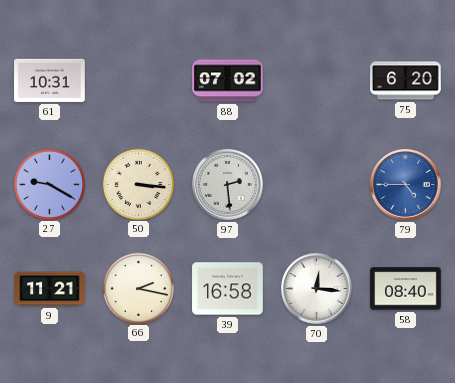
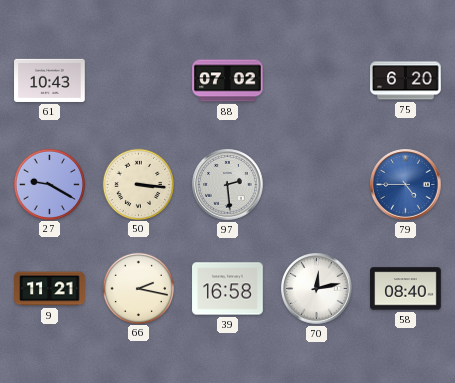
61: 10:31 -> 10:43 (50, 80)
70: 12:16 -> 12:13 (317, 289)
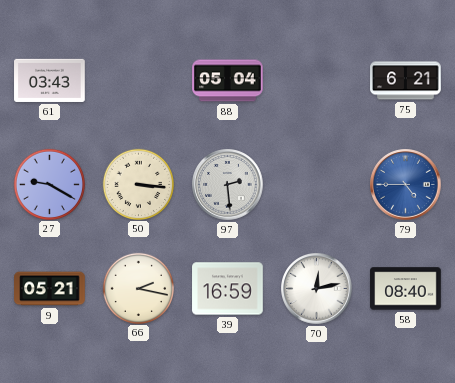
61: 10:43 -> 03:43 (50, 80)
88: 07:02 -> 05:04 (228, 81)
75: 6:20 -> 6:21 (406, 81)
9: 11:21 -> 05:21 (50, 289)
39: 16:58 -> 16:59 (228, 289)
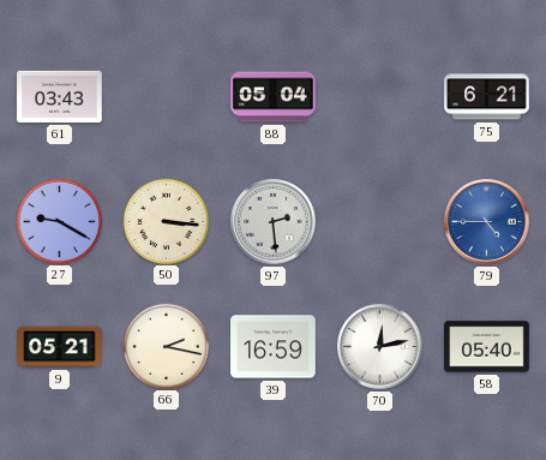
58: 08:40 -> 05:40 (487, 347)
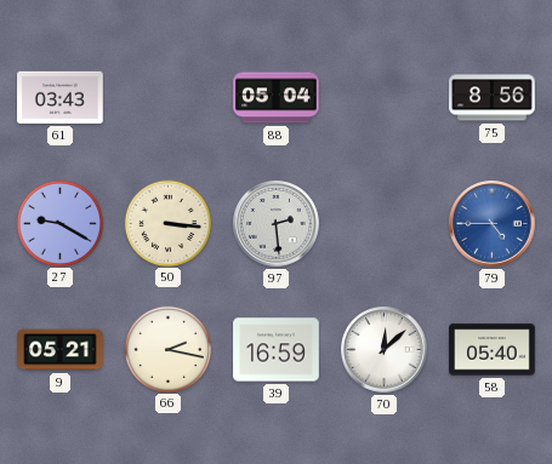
75: 6:21 -> 8:56 (493, 98)
70: 12:13 -> 12:08 (385, 350)
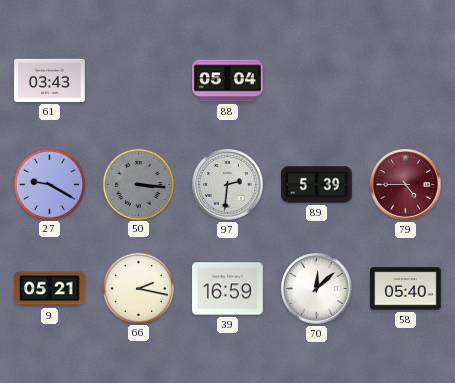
75: 8:56 -> none (493, 98)
50 dial: cream -> grey (139, 184)
97: 2:29 -> 2:31 (228, 185)
89: none -> 5:39 (317, 185)
79 dial: blue -> burgundy (406, 185)
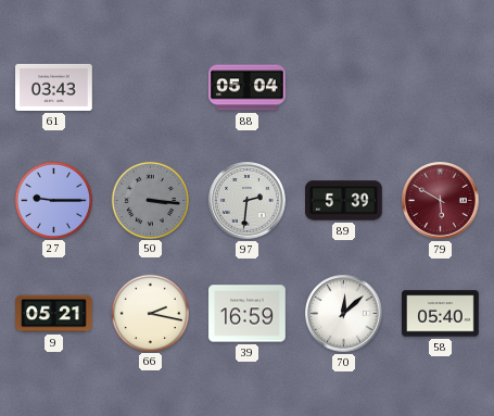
27: 9:20 -> 9:15 (54, 200)
79: 4:45 -> 5:50 (441, 201)
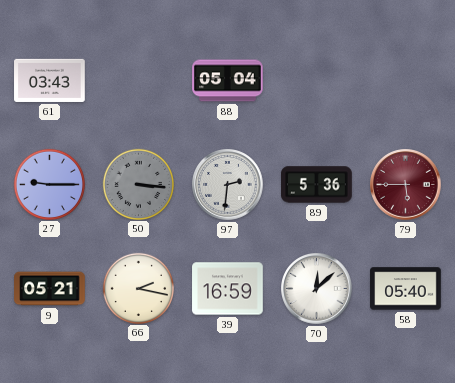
89: 5:39 -> 5:36 (317, 185)
79: 5:50 -> 5:45 (406, 185)
